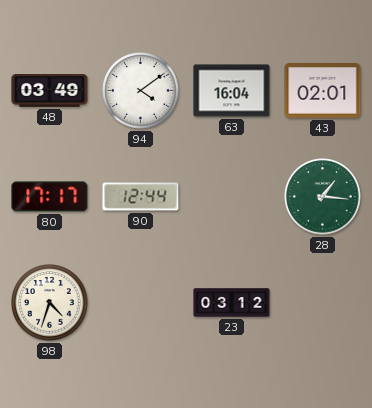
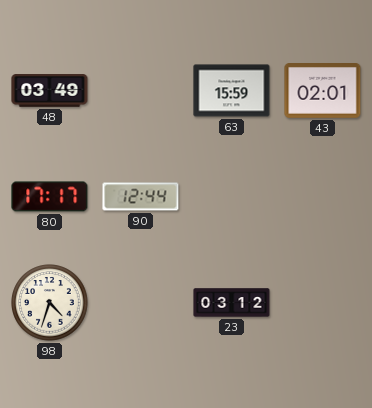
94: 4:09 -> none (141, 91)
63: 16:04 -> 15:59 (232, 91)
28: 1:16 -> none (323, 197)
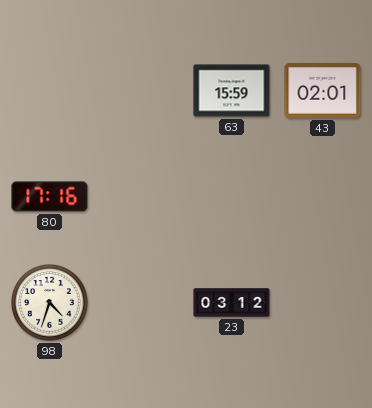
48: 03:49 -> none (50, 91)
80: 17:17 -> 17:16 (50, 197)
90: 12:44 -> none (141, 197)
